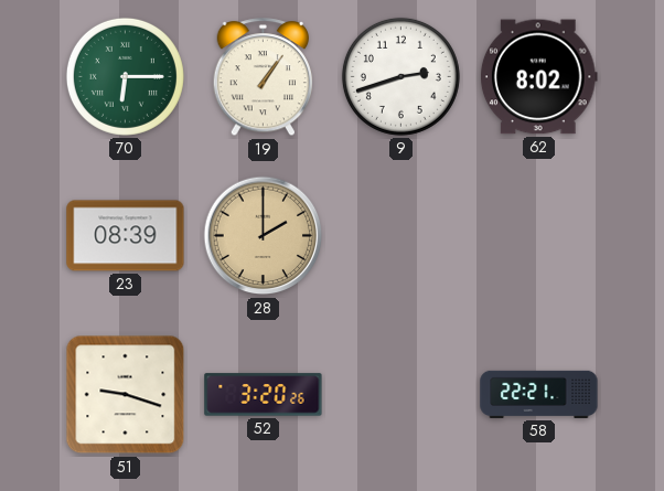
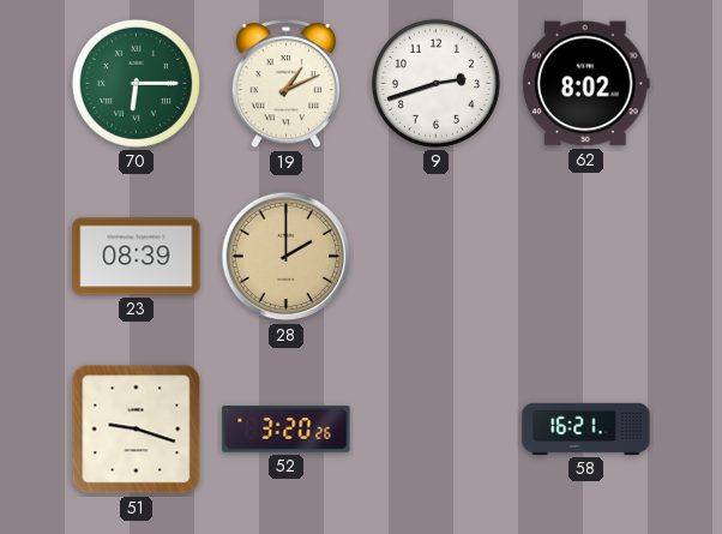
19: 1:06 -> 1:11 (287, 84)
58: 22:21 -> 16:21 (586, 428)
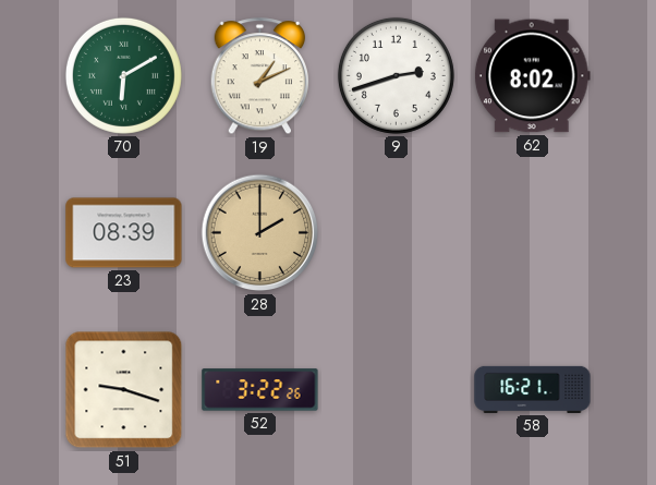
70: 6:15 -> 6:10 (123, 75)
52: 3:20 -> 3:22 (260, 390)
